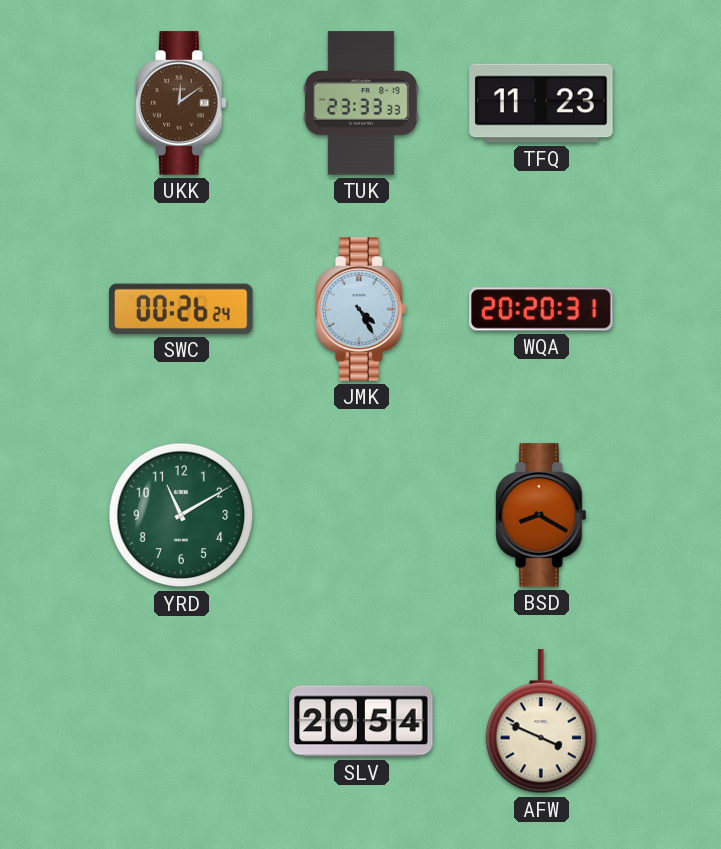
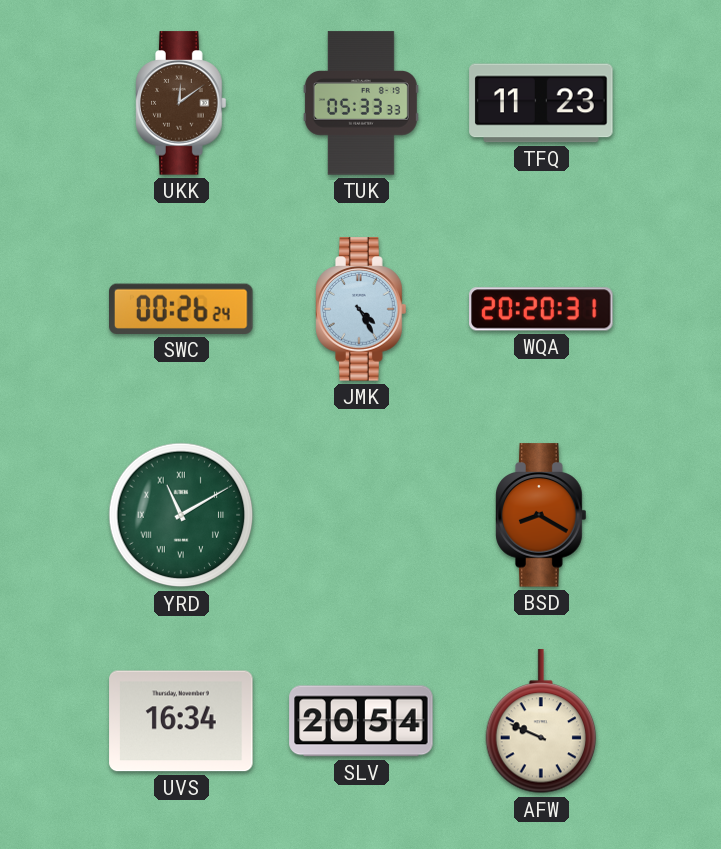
TUK: 23:33 -> 05:33 (361, 103)
YRD numerals: Arabic -> Roman (181, 515)
UVS: none -> 16:34 (181, 721)
AFW: 3:49 -> 9:49 (541, 722)
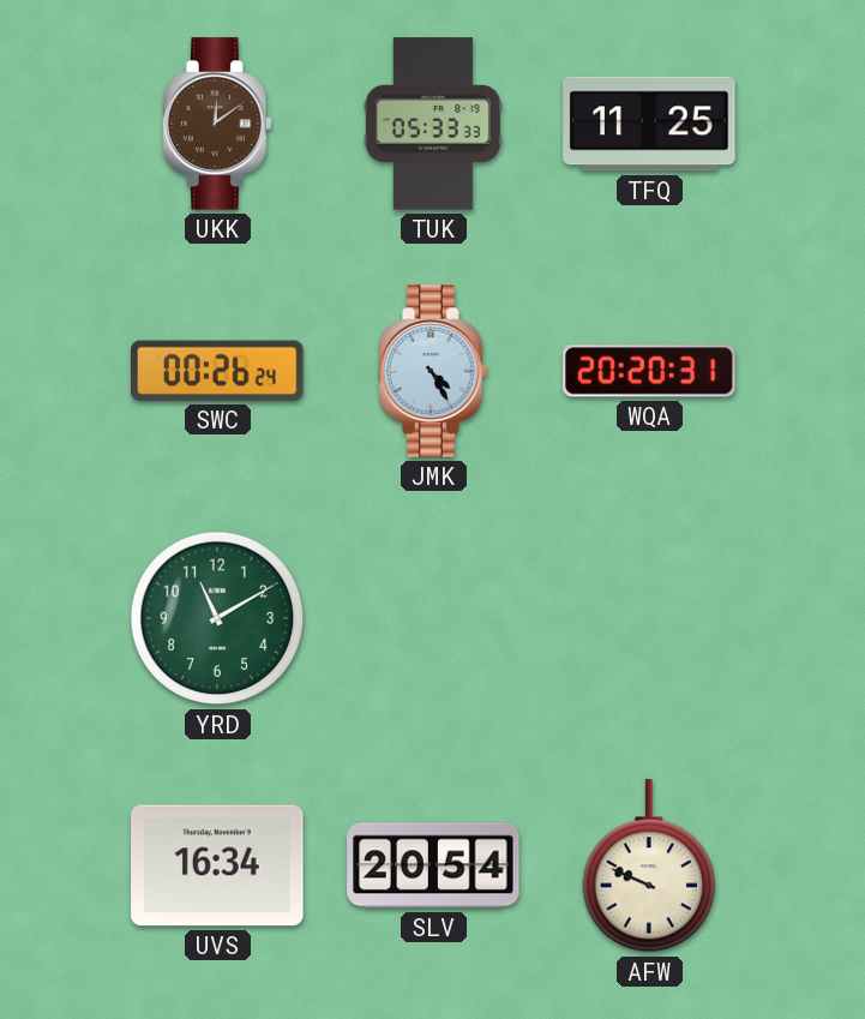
TFQ: 11:23 -> 11:25 (649, 124)
YRD numerals: Roman -> Arabic (217, 618)
BSD: 8:20 -> none (541, 515)
